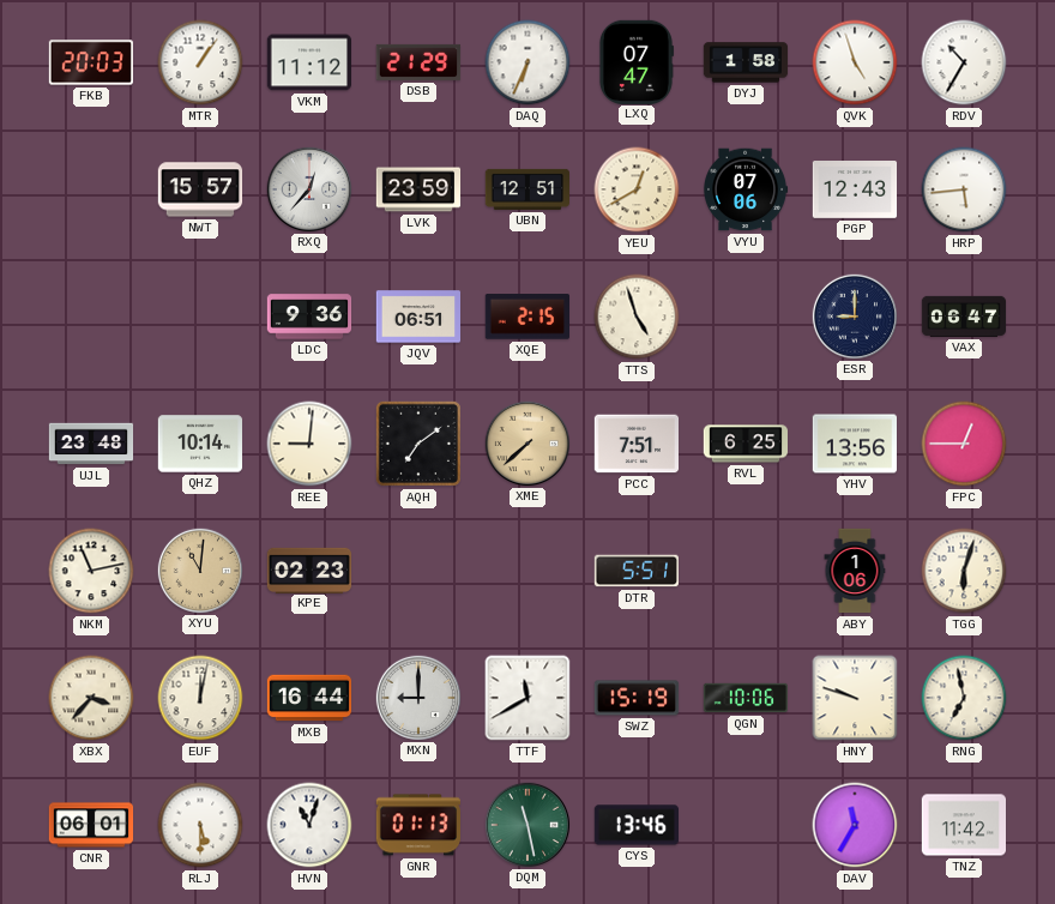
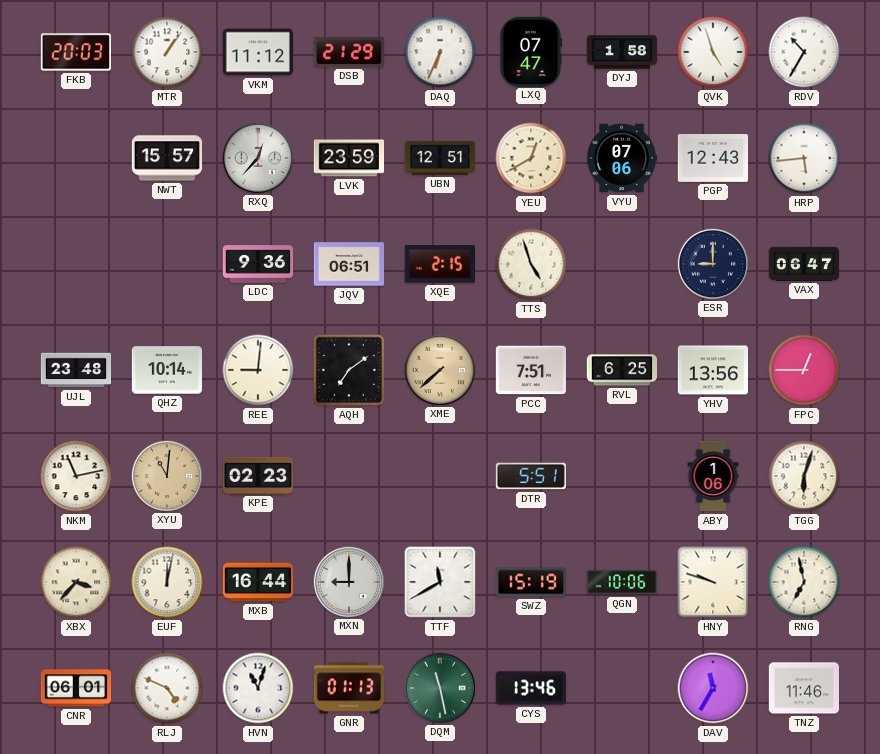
RLJ: 5:30 -> 4:49 (167, 688)
TNZ: 11:42 -> 11:46 (804, 688)
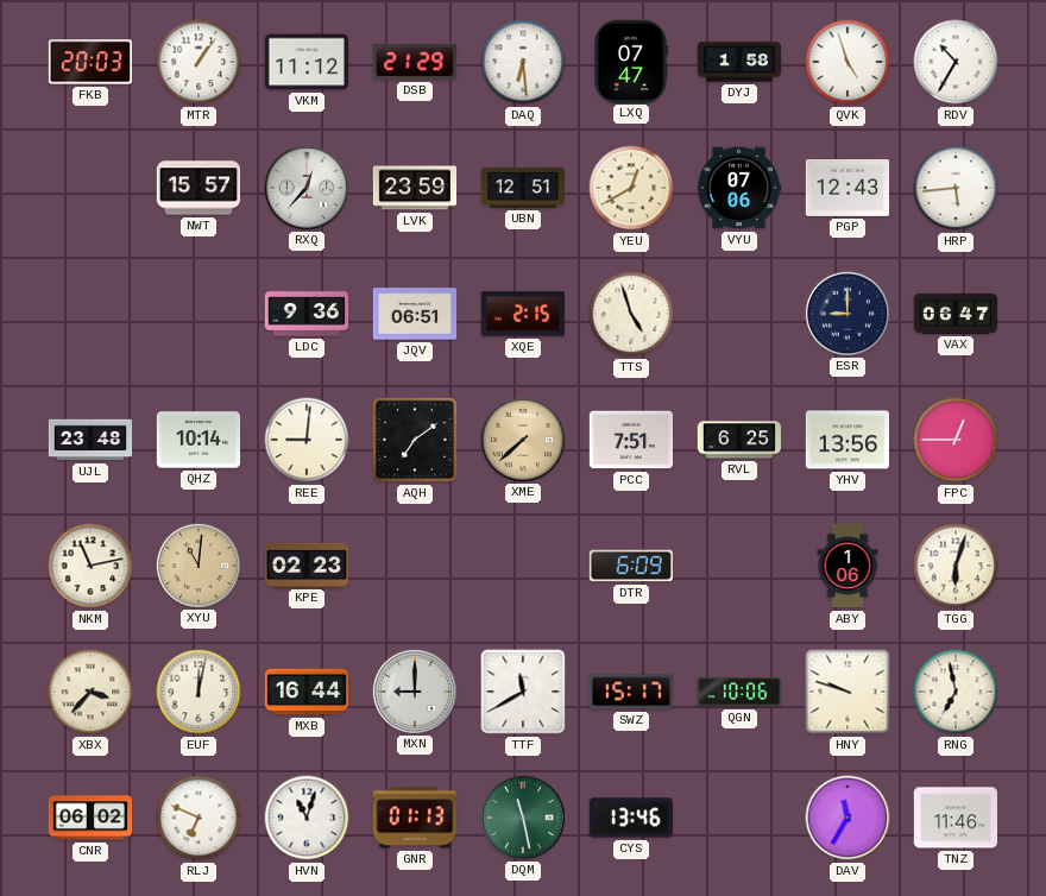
DAQ: 6:34 -> 6:29 (523, 62)
DTR: 5:51 -> 6:09 (630, 566)
SWZ: 15:19 -> 15:17 (631, 692)
CNR: 06:01 -> 06:02 (90, 818)
RLJ: 4:49 -> 6:49 (199, 818)
